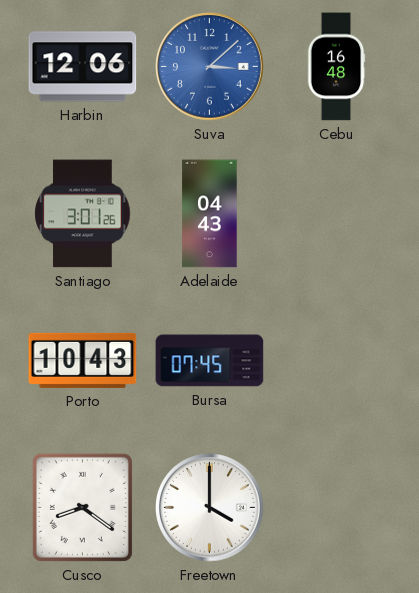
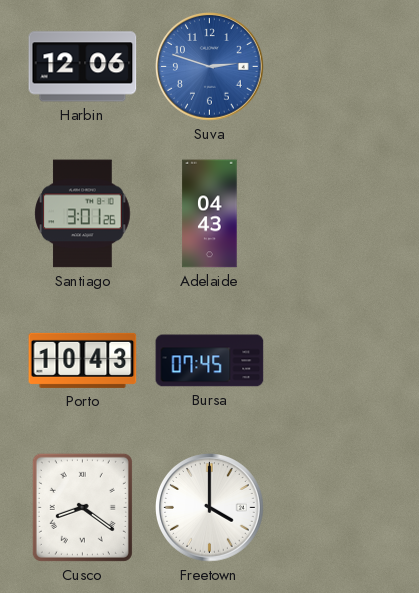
Suva: 3:08 -> 2:48 (210, 67)
Cebu: 16:48 -> none (336, 67)
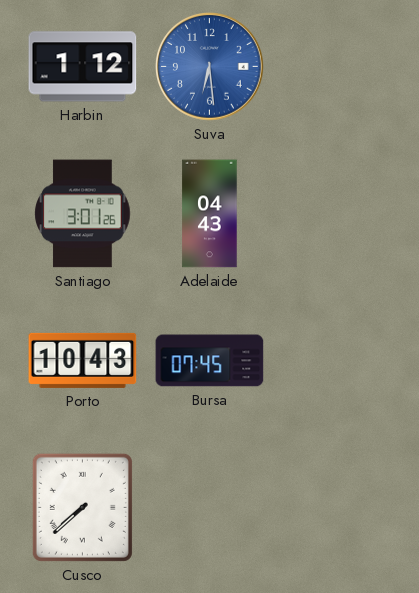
Harbin: 12:06 -> 1:12 (83, 67)
Suva: 2:48 -> 6:29 (210, 67)
Cusco: 8:21 -> 7:38 (82, 507)
Freetown: 4:00 -> none (210, 508)
